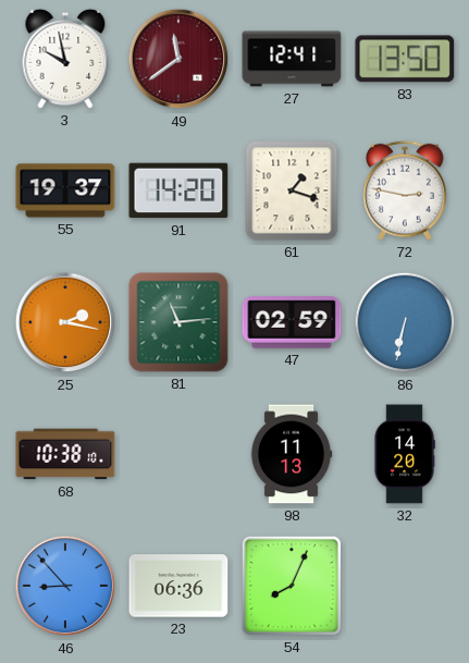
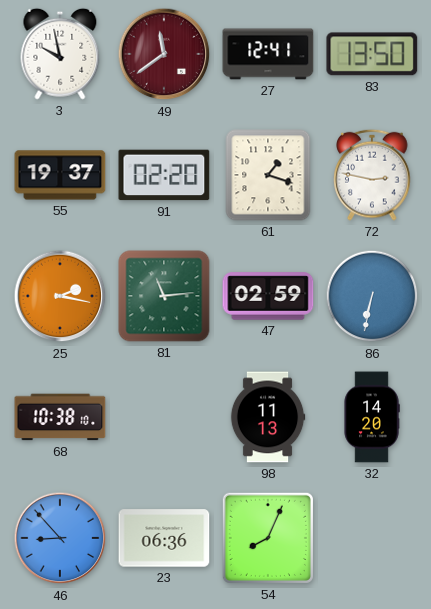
91: 14:20 -> 02:20 (164, 175)
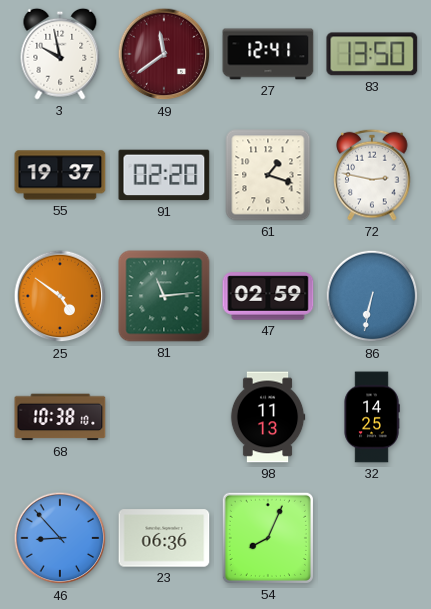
25: 2:17 -> 4:51 (60, 296)
32: 14:20 -> 14:25 (372, 417)
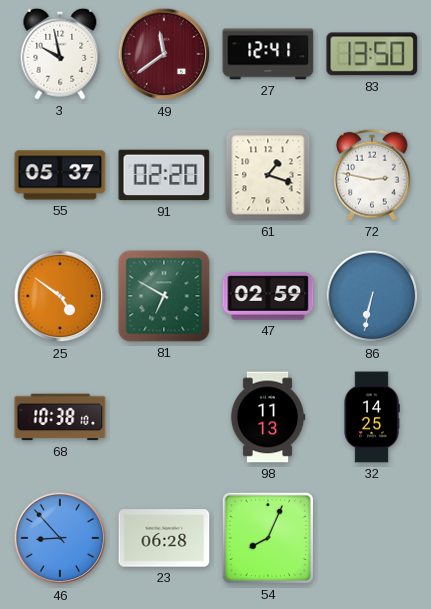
55: 19:37 -> 05:37 (60, 175)
81: 11:14 -> 6:50 (164, 296)
23: 06:36 -> 06:28 (164, 538)
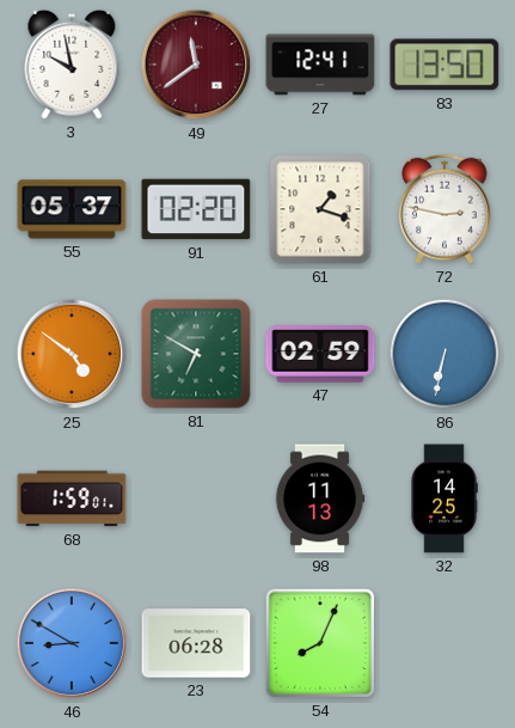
68: 10:38 -> 1:59 (72, 498)
46: 8:53 -> 8:50 (72, 643)
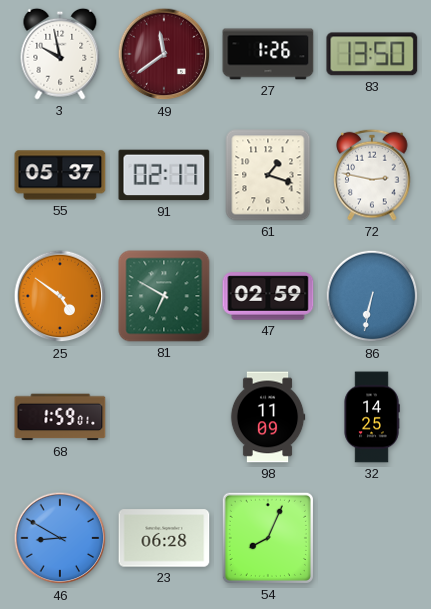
27: 12:41 -> 1:26 (268, 54)
91: 02:20 -> 02:17 (164, 175)
98: 11:13 -> 11:09 (268, 417)
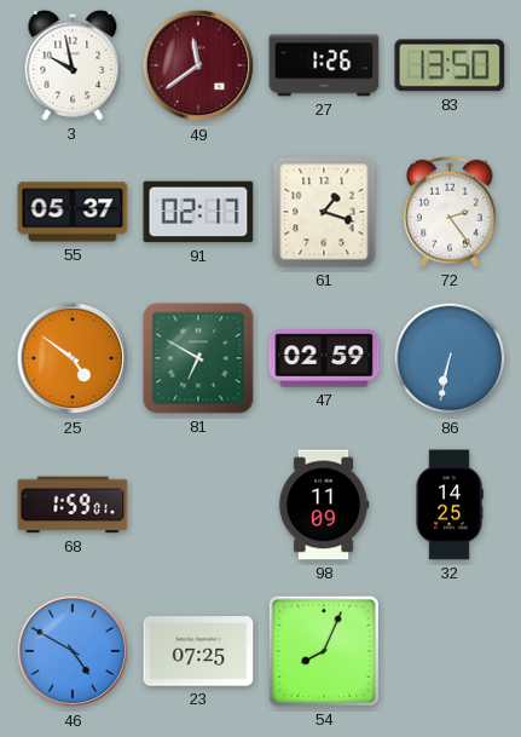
72: 2:47 -> 2:24 (450, 212)
46: 8:50 -> 4:50 (73, 651)
23: 06:28 -> 07:25 (198, 651)
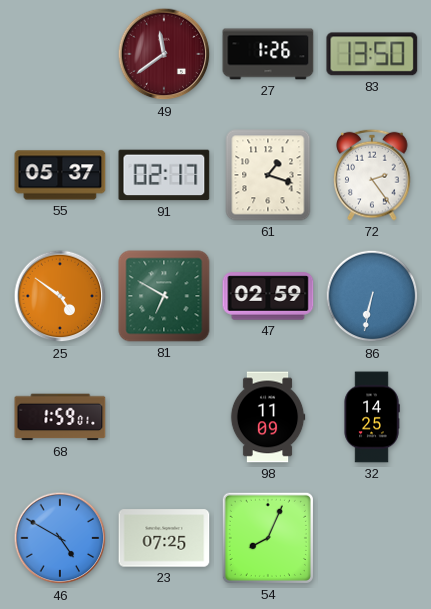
3: 9:58 -> none (73, 65)
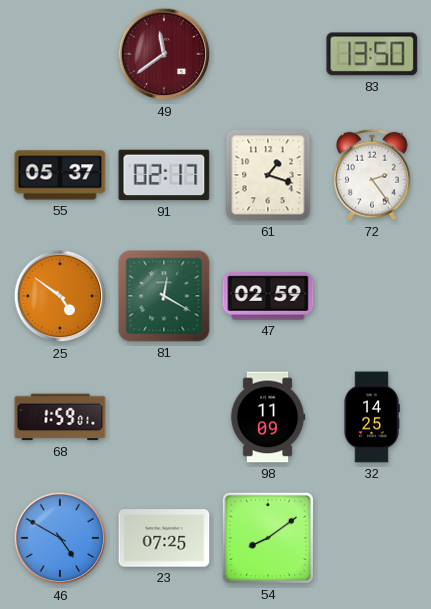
27: 1:26 -> none (268, 54)
81: 6:50 -> 12:20 (164, 296)
86: 6:32 -> none (372, 296)
54: 8:04 -> 8:09 (268, 538)
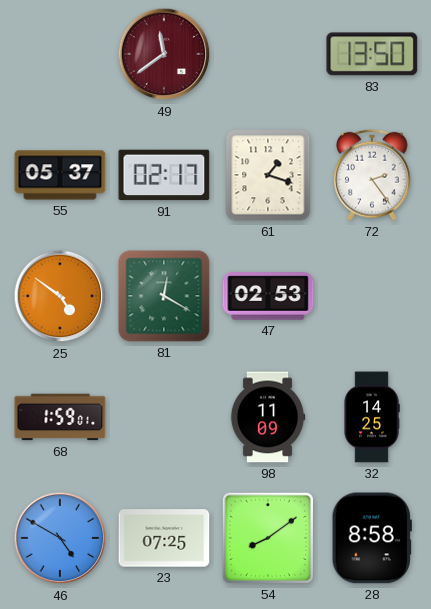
47: 02:59 -> 02:53 (268, 296)
28: none -> 8:58 (372, 538)
